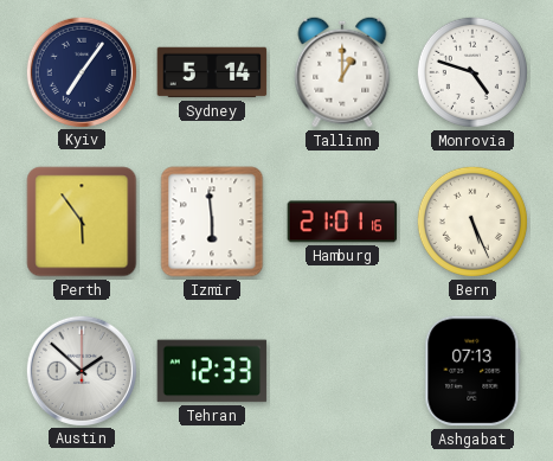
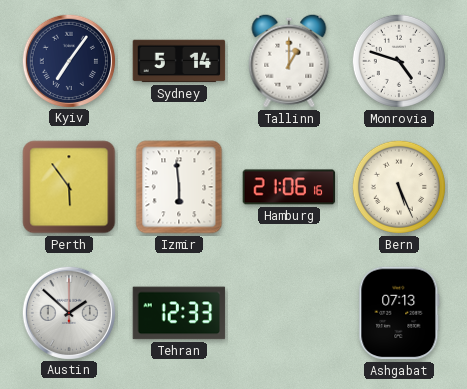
Hamburg: 21:01 -> 21:06 (289, 187)
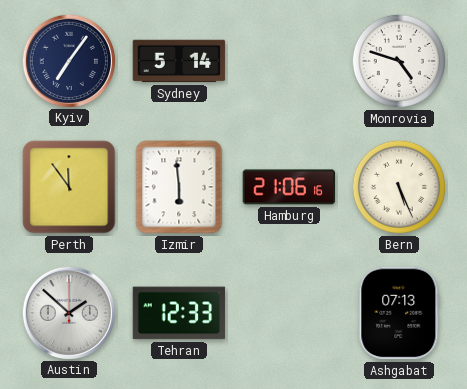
Tallinn: 1:00 -> none (289, 61)
Perth: 5:54 -> 11:54 (69, 187)
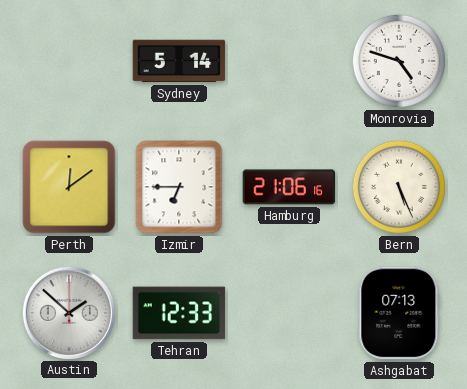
Kyiv: 7:06 -> none (68, 60)
Perth: 11:54 -> 12:09 (69, 187)
Izmir: 5:59 -> 6:45 (179, 187)
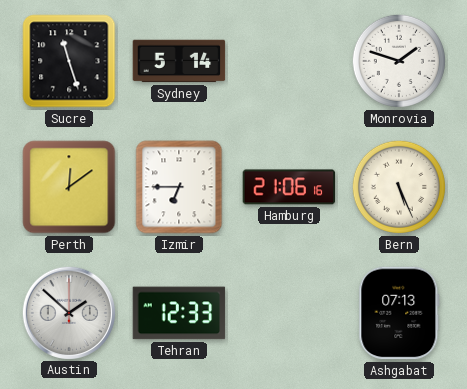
Sucre: none -> 11:27 (69, 61)
Monrovia: 4:48 -> 1:48 (399, 61)
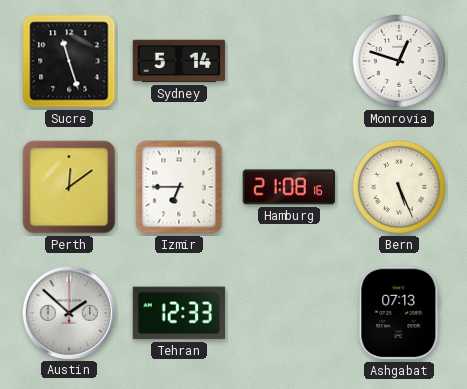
Monrovia: 1:48 -> 12:48 (399, 61)
Hamburg: 21:06 -> 21:08 (289, 187)
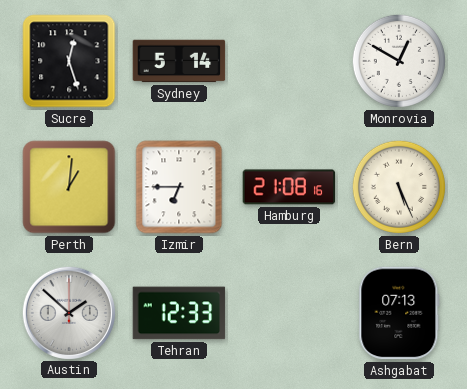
Sucre: 11:27 -> 12:27 (69, 61)
Monrovia: 12:48 -> 12:50 (399, 61)
Perth: 12:09 -> 1:01 (69, 187)
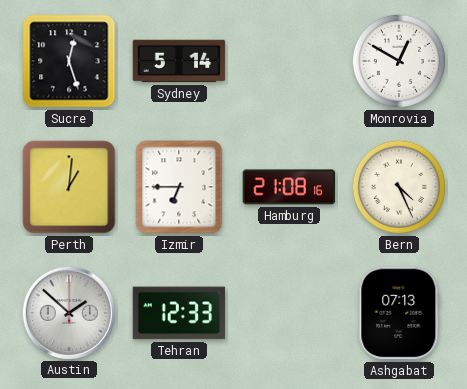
Bern: 5:26 -> 4:26 (399, 187)
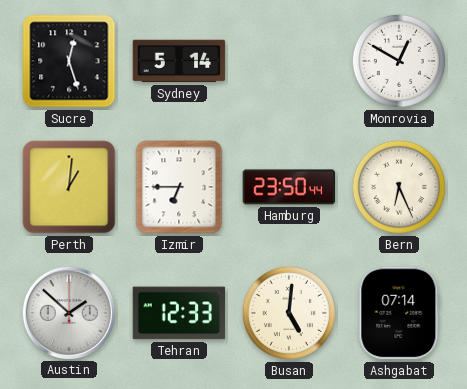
Hamburg: 21:08 -> 23:50 (289, 187)
Bern: 4:26 -> 6:26 (399, 187)
Busan: none -> 5:01 (289, 313)
Ashgabat: 07:13 -> 07:14 (399, 313)
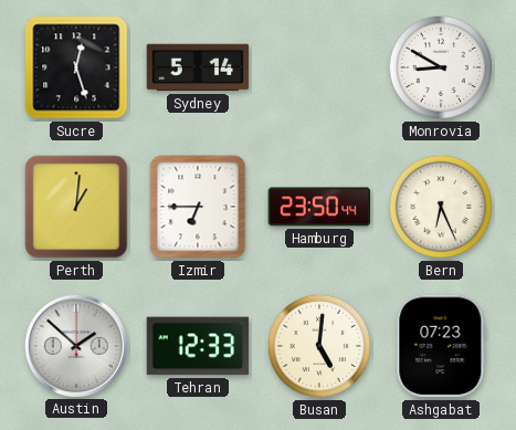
Monrovia: 12:50 -> 8:50 (441, 67)
Ashgabat: 07:14 -> 07:23 (441, 346)
